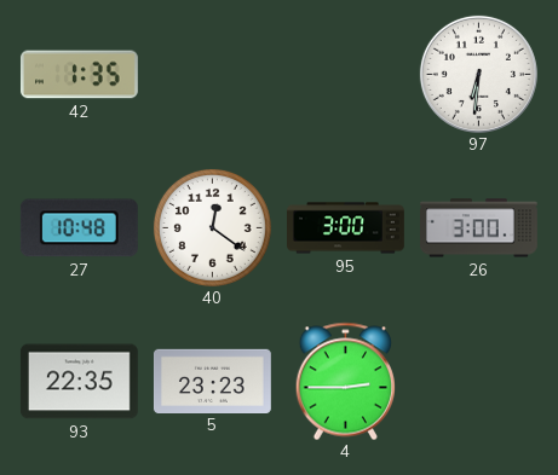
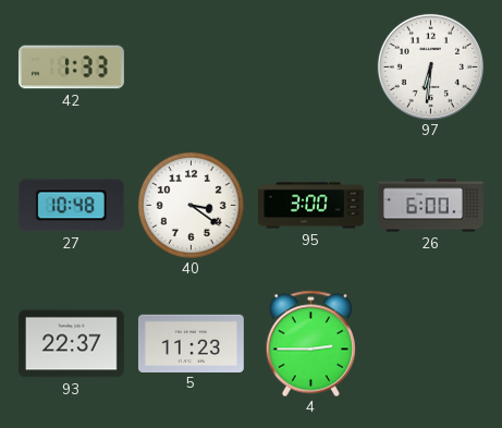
42: 1:35 -> 1:33 (71, 68)
40: 12:21 -> 3:21 (191, 205)
26: 3:00 -> 6:00 (431, 206)
93: 22:35 -> 22:37 (71, 344)
5: 23:23 -> 11:23 (191, 343)
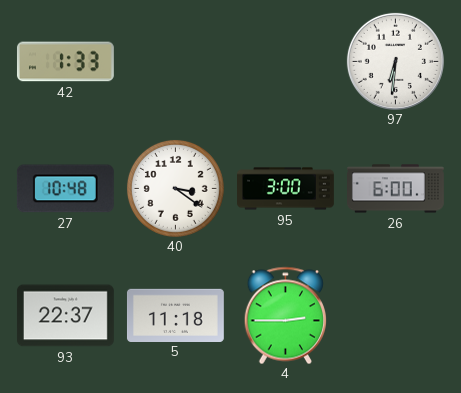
5: 11:23 -> 11:18 (175, 315)
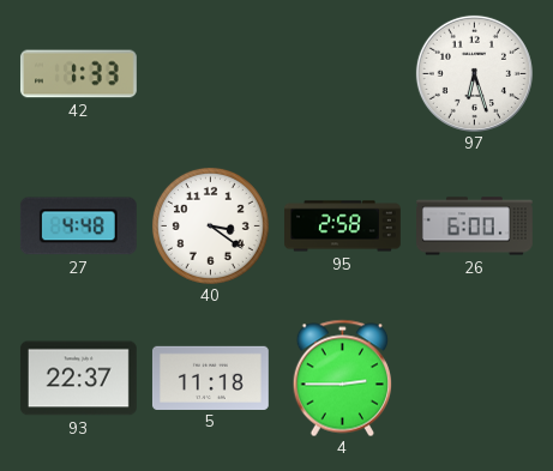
97: 6:31 -> 6:27 (474, 73)
27: 10:48 -> 4:48 (78, 227)
95: 3:00 -> 2:58 (343, 227)
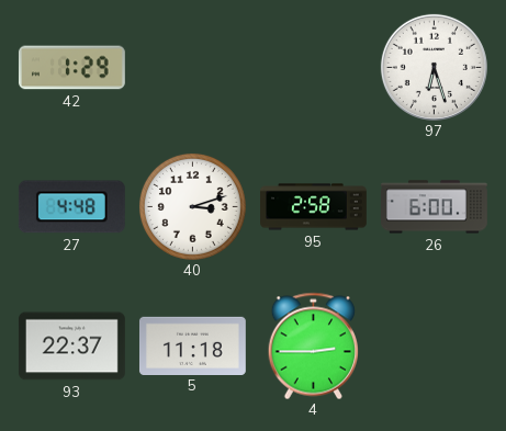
42: 1:33 -> 1:29 (71, 68)
40: 3:21 -> 3:12 (192, 206)
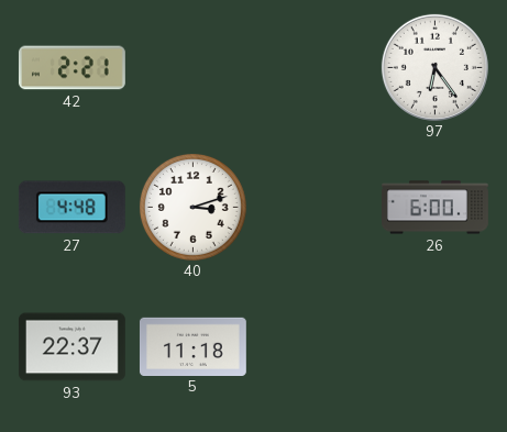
42: 1:29 -> 2:21 (71, 68)
97: 6:27 -> 6:24 (434, 67)
95: 2:58 -> none (314, 207)
4: 2:45 -> none (313, 345)
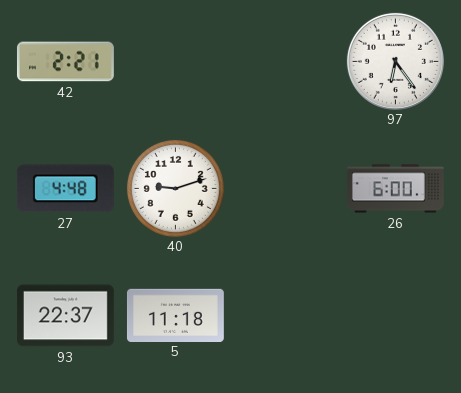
40: 3:12 -> 9:12 (175, 188)
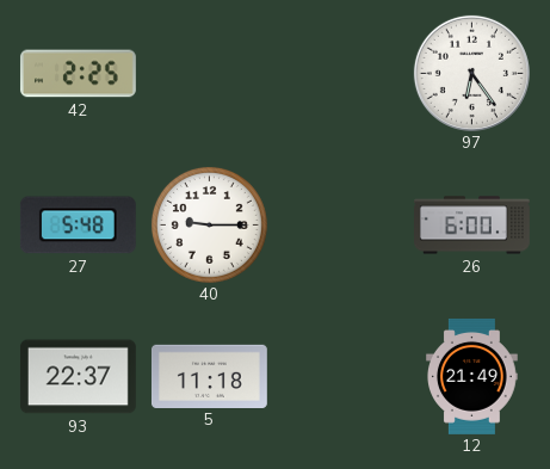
42: 2:21 -> 2:25 (78, 74)
27: 4:48 -> 5:48 (78, 226)
40: 9:12 -> 9:15 (209, 224)
12: none -> 21:49 (472, 376)
